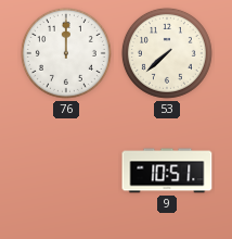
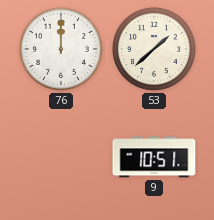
53: 7:38 -> 1:38 (154, 49)
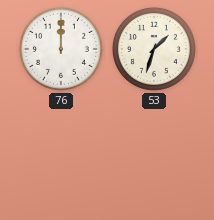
53: 1:38 -> 1:33 (154, 49)
9: 10:51 -> none (154, 157)
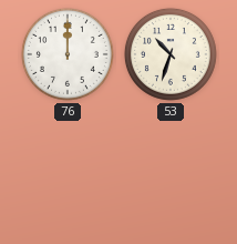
53: 1:33 -> 10:33 (171, 54)
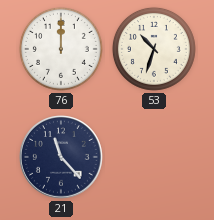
21: none -> 11:23 (62, 158)
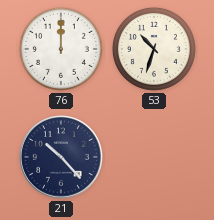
21: 11:23 -> 10:23 (62, 158)
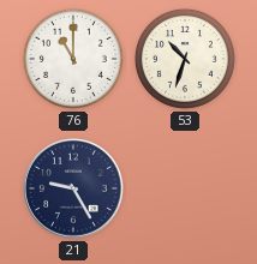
76: 12:00 -> 11:00 (73, 59)
21: 10:23 -> 9:25 (74, 190)
